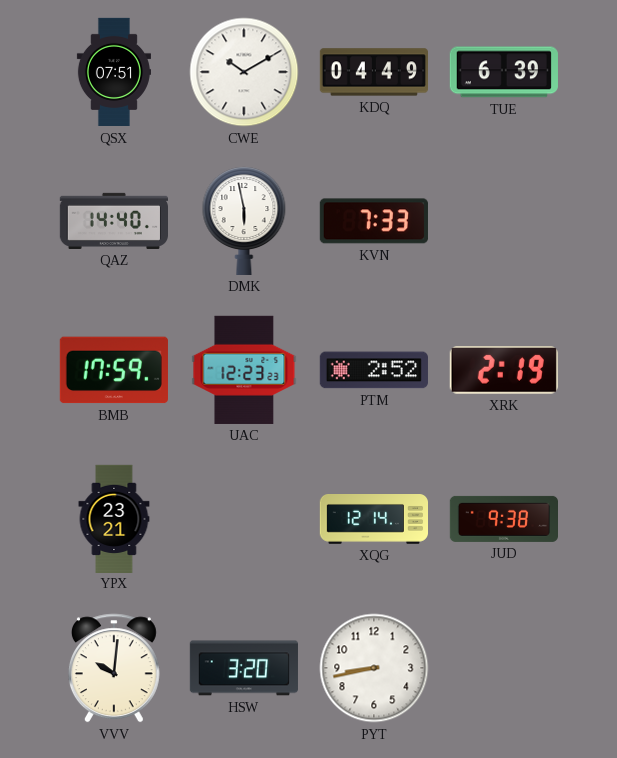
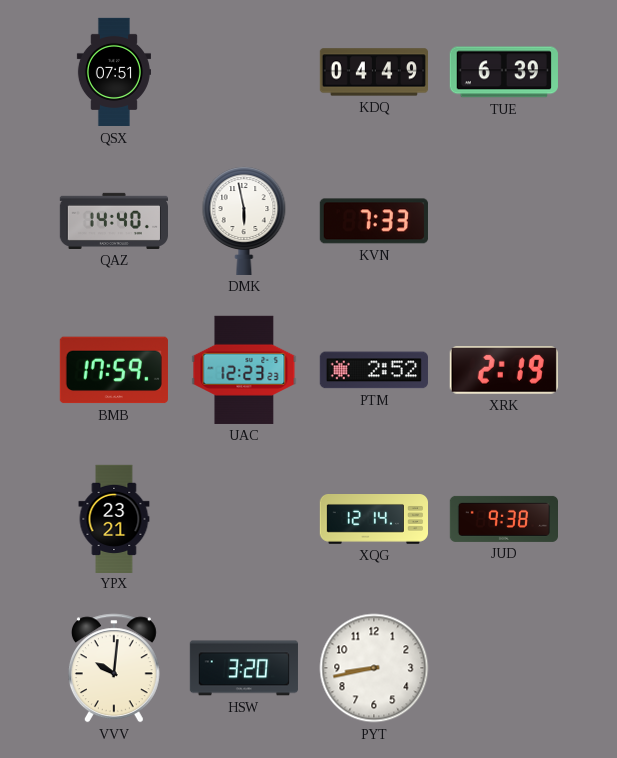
CWE: 10:10 -> none (244, 72)
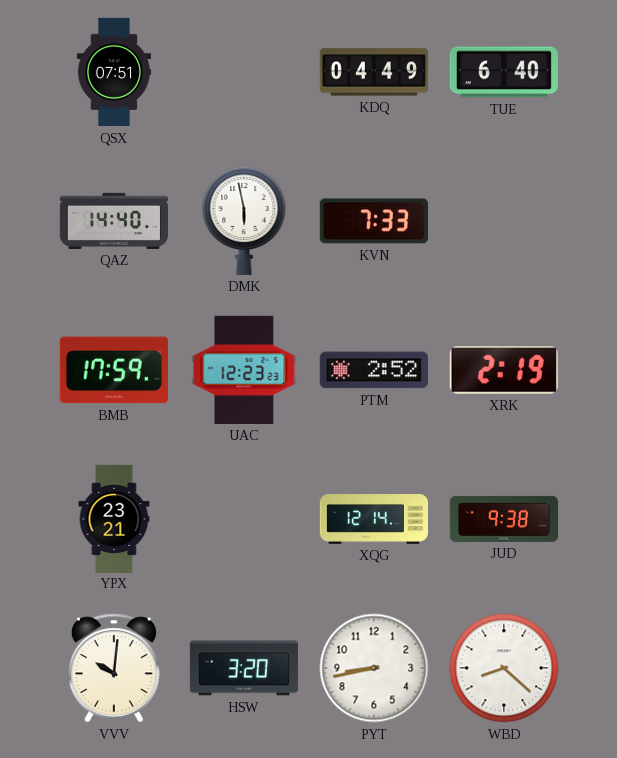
TUE: 6:39 -> 6:40 (504, 72)
WBD: none -> 8:22 (504, 668)
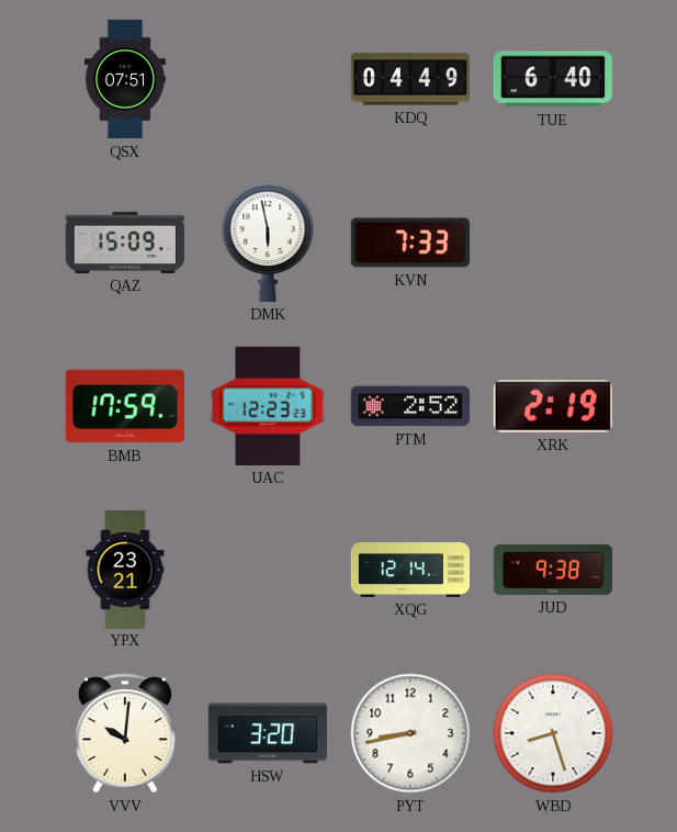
QAZ: 14:40 -> 15:09 (124, 243)
WBD: 8:22 -> 8:27 (553, 733)
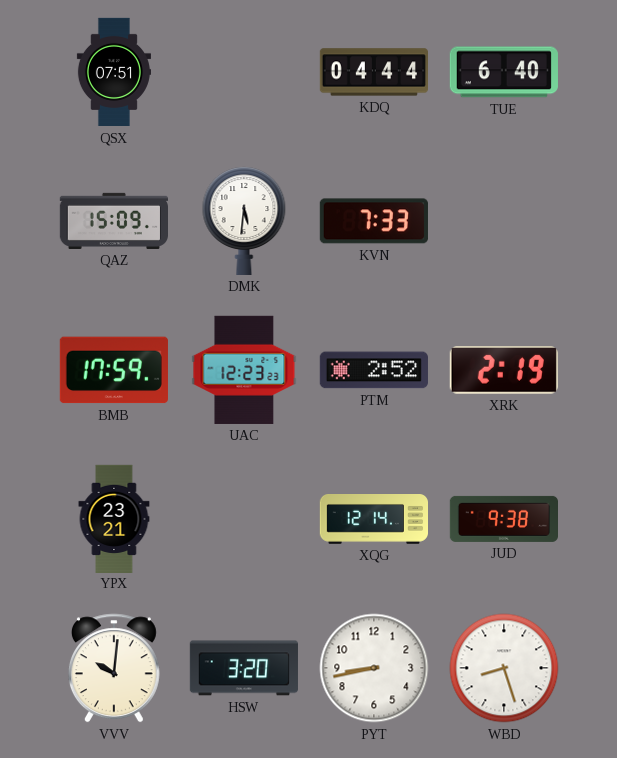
KDQ: 04:49 -> 04:44 (373, 72)
DMK: 5:58 -> 5:31 (244, 221)
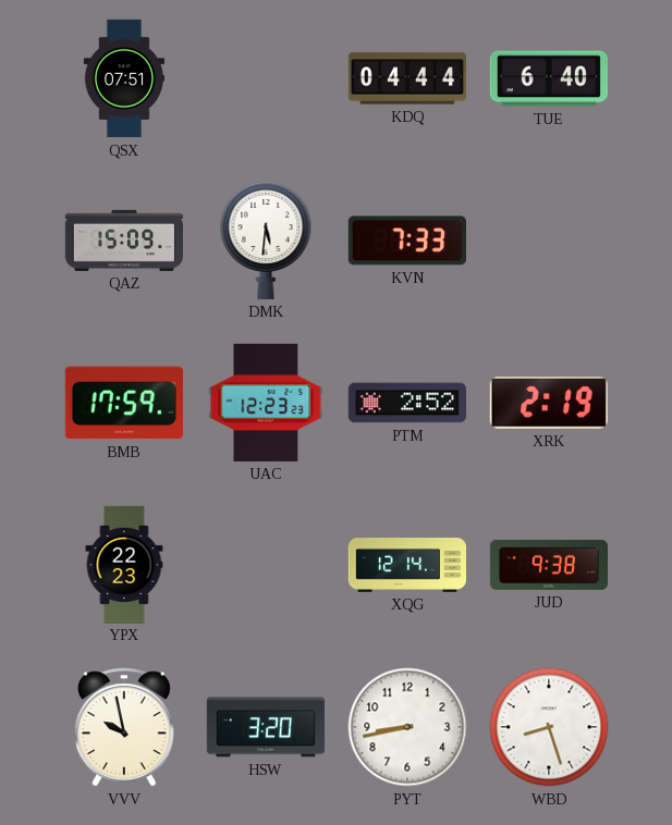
YPX: 23:21 -> 22:23 (124, 564)
VVV: 10:01 -> 9:58 (124, 727)
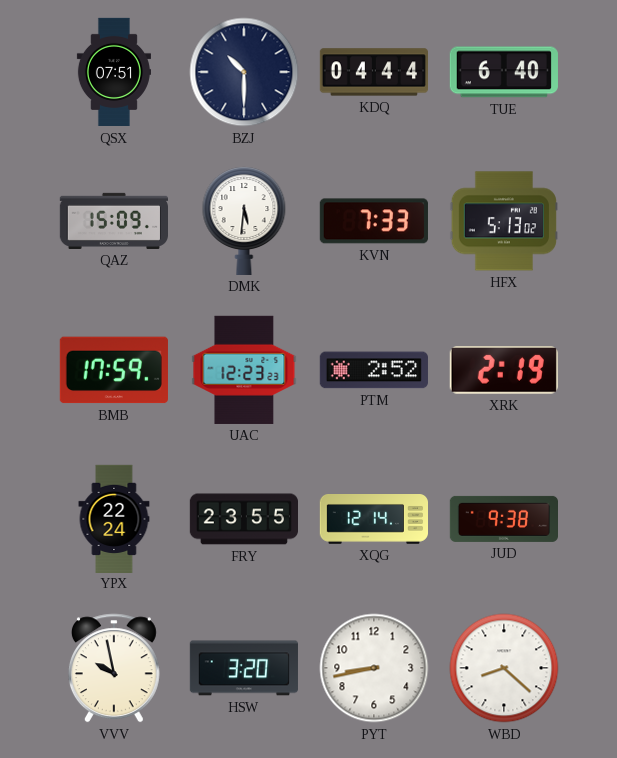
BZJ: none -> 10:30 (244, 72)
HFX: none -> 5:13 (504, 221)
YPX: 22:23 -> 22:24 (114, 518)
FRY: none -> 23:55 (243, 519)
WBD: 8:27 -> 8:22 (504, 668)
